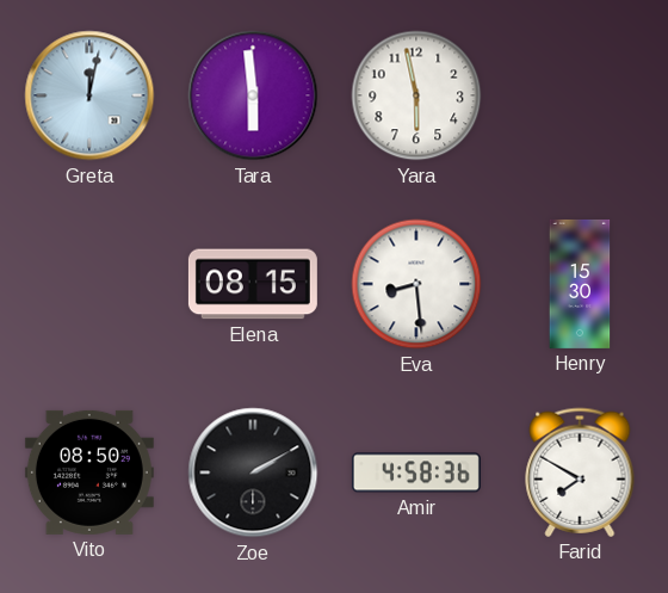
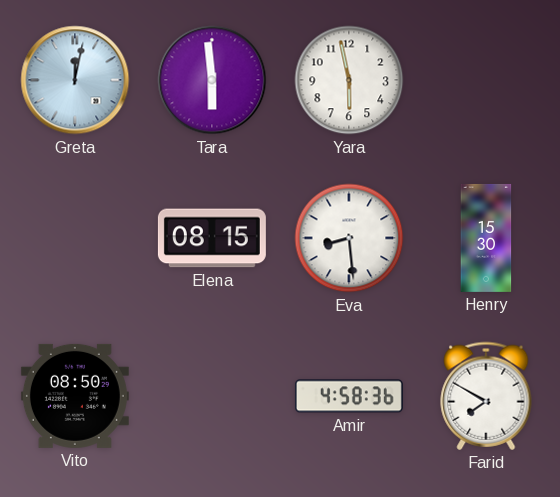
Zoe: 2:10 -> none (253, 472)
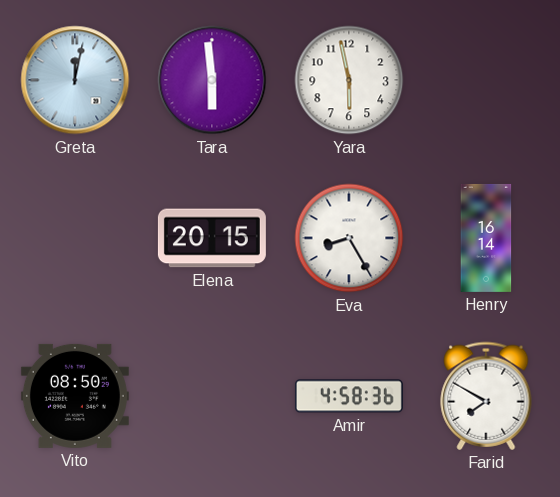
Elena: 08:15 -> 20:15 (212, 238)
Eva: 8:29 -> 8:25 (349, 238)
Henry: 15:30 -> 16:14 (486, 238)
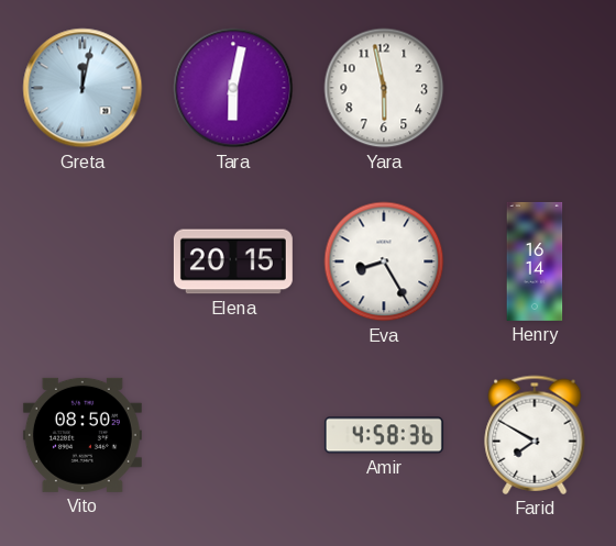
Tara: 5:59 -> 6:02 (233, 88)
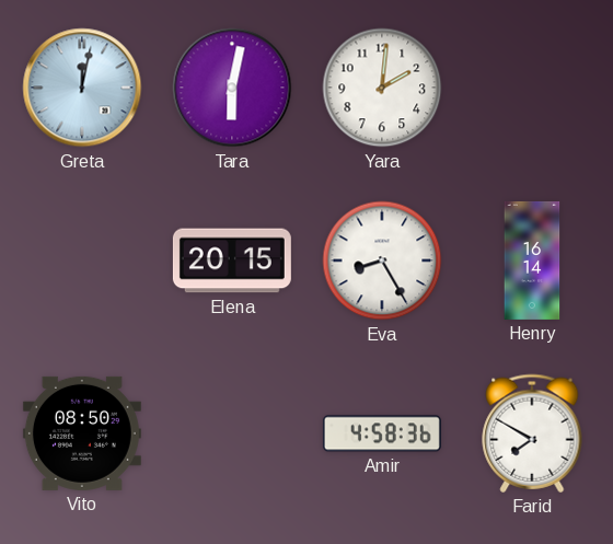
Yara: 5:58 -> 2:01 (382, 88)
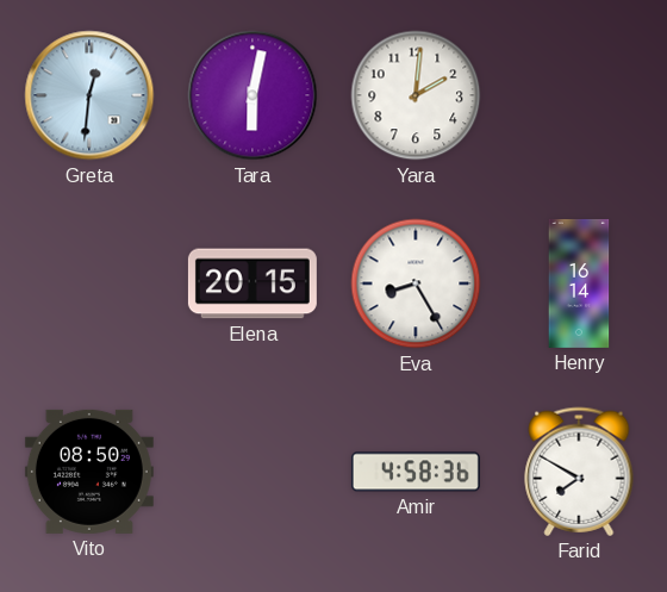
Greta: 12:02 -> 12:31 (89, 95)
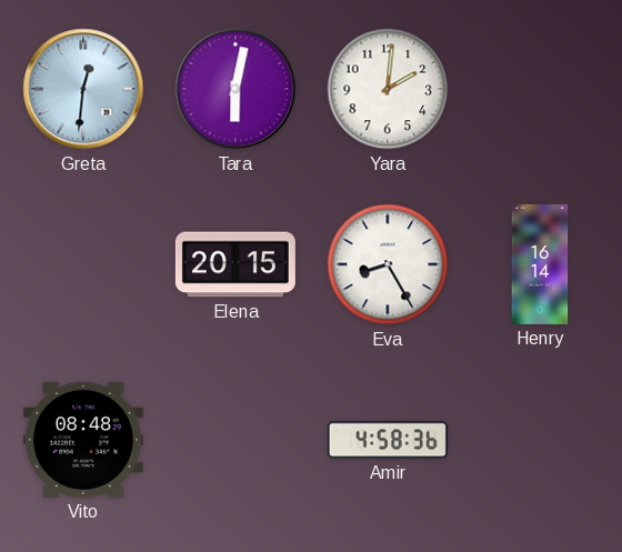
Vito: 08:50 -> 08:48 (83, 440)
Farid: 7:50 -> none (579, 472)
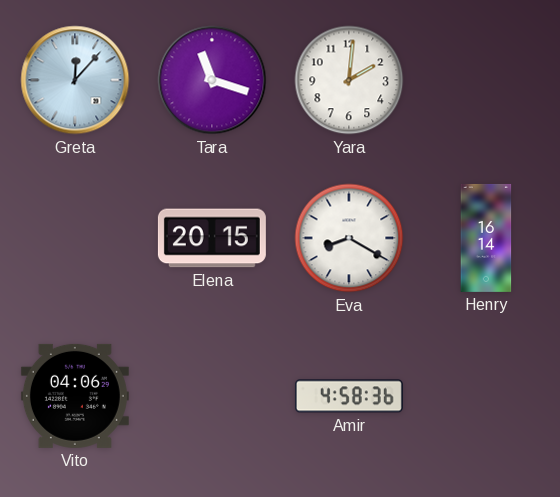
Greta: 12:31 -> 12:07 (75, 80)
Tara: 6:02 -> 11:18 (212, 80)
Eva: 8:25 -> 8:20 (349, 238)
Vito: 08:48 -> 04:06 (75, 396)
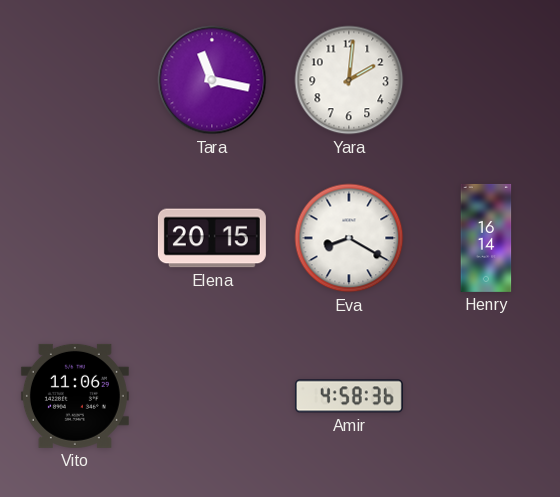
Greta: 12:07 -> none (75, 80)
Tara: 11:18 -> 11:17 (212, 80)
Vito: 04:06 -> 11:06 (75, 396)
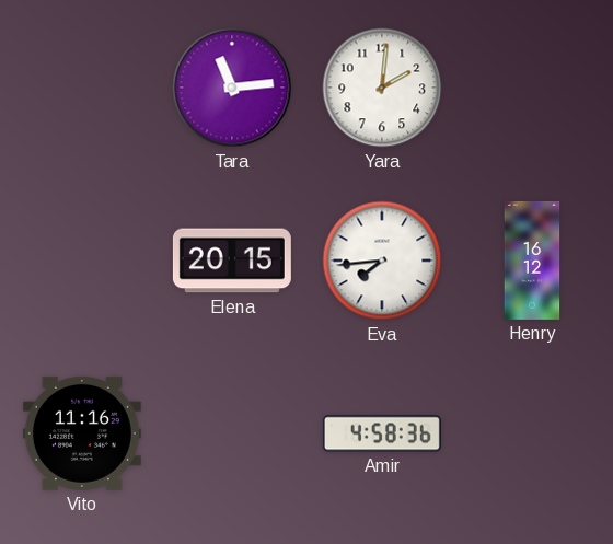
Tara: 11:17 -> 11:14 (232, 88)
Eva: 8:20 -> 7:44 (382, 261)
Henry: 16:14 -> 16:12 (532, 261)
Vito: 11:06 -> 11:16 (82, 433)
